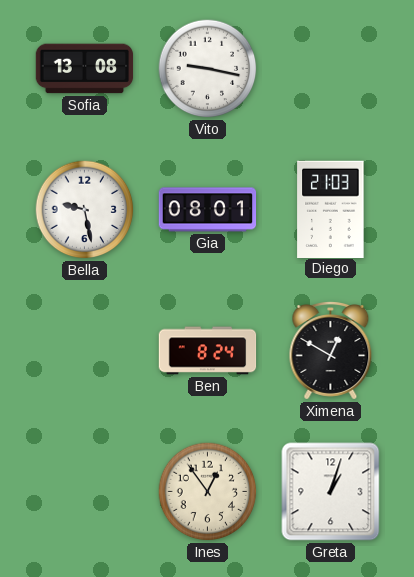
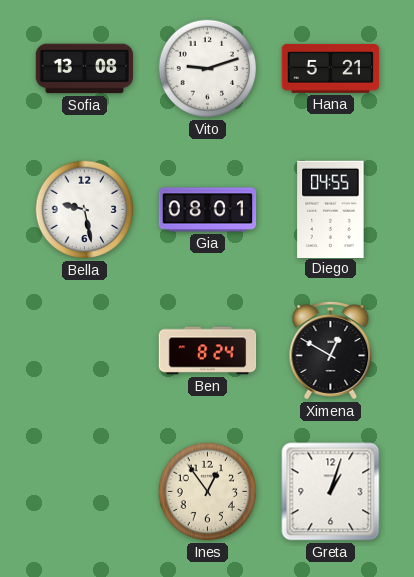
Vito: 9:17 -> 9:12 (208, 69)
Hana: none -> 5:21 (331, 69)
Diego: 21:03 -> 04:55 (331, 209)
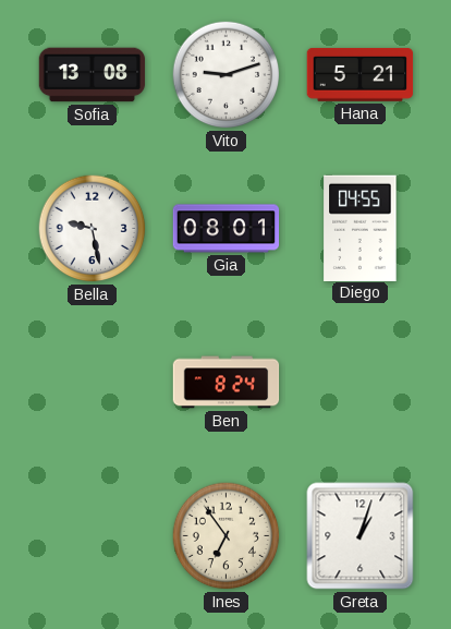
Ximena: 12:50 -> none (331, 351)
Ines: 12:54 -> 6:54 (227, 536)
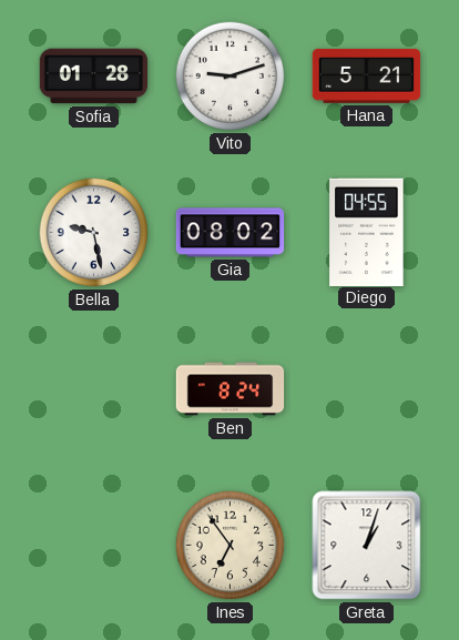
Sofia: 13:08 -> 01:28 (94, 77)
Gia: 08:01 -> 08:02 (231, 233)
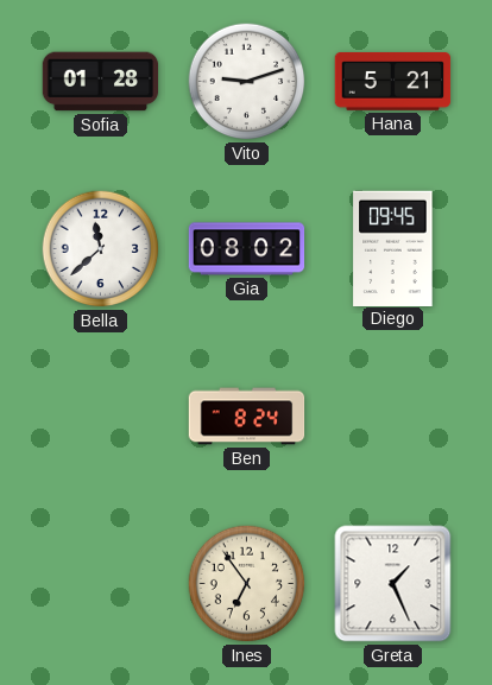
Bella: 9:28 -> 11:38 (101, 249)
Diego: 04:55 -> 09:45 (393, 248)
Greta: 1:03 -> 1:26 (393, 584)
